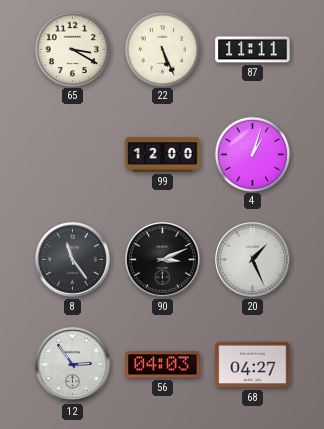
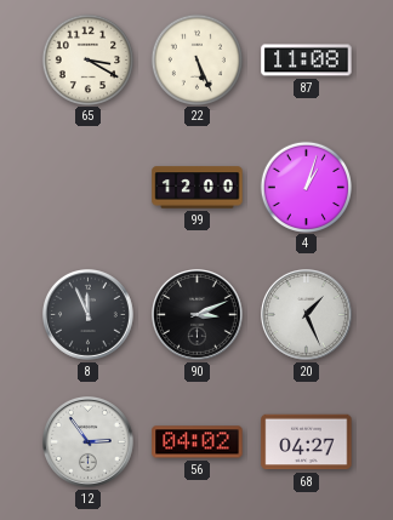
87: 11:11 -> 11:08 (307, 61)
8: 11:24 -> 11:56 (89, 315)
56: 04:03 -> 04:02 (198, 442)
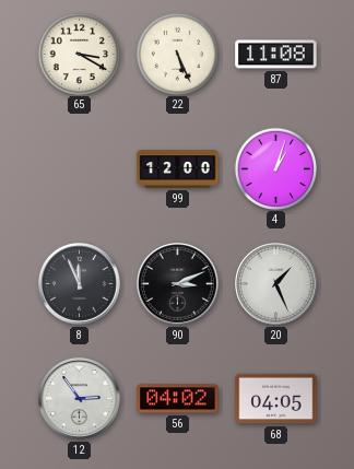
68: 04:27 -> 04:05 (276, 399)
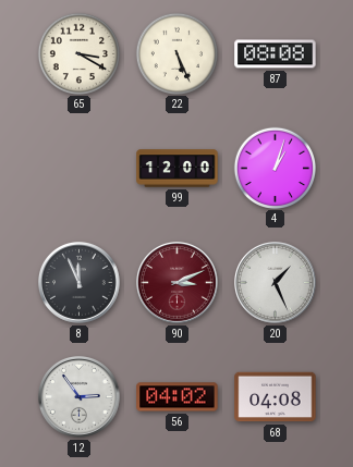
87: 11:08 -> 08:08 (276, 54)
90 dial: black -> burgundy (178, 283)
68: 04:05 -> 04:08 (276, 397)
